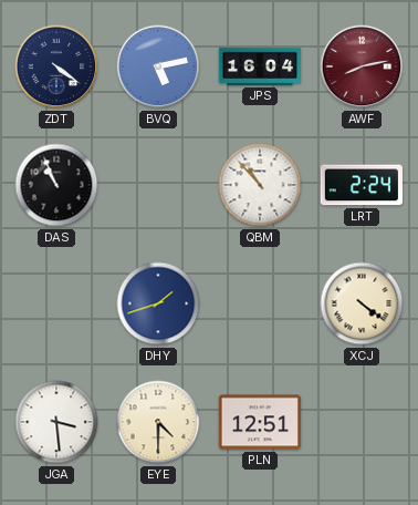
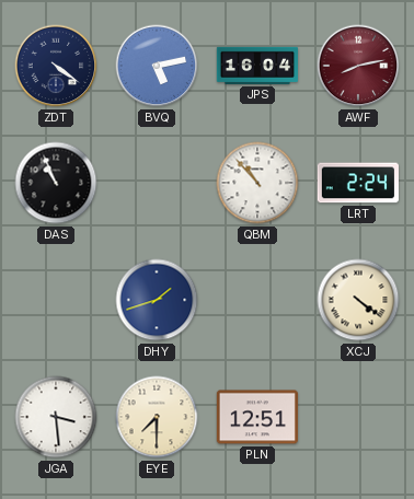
EYE: 4:30 -> 7:30 (157, 417)
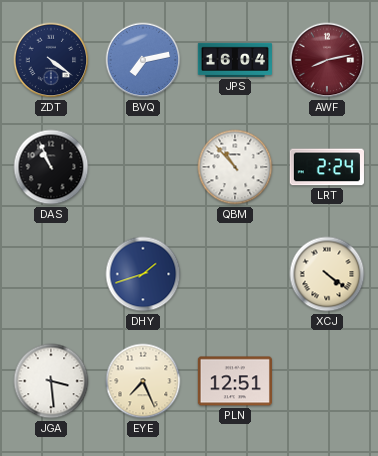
BVQ: 5:13 -> 7:13 (143, 60)
EYE: 7:30 -> 7:26 (143, 381)
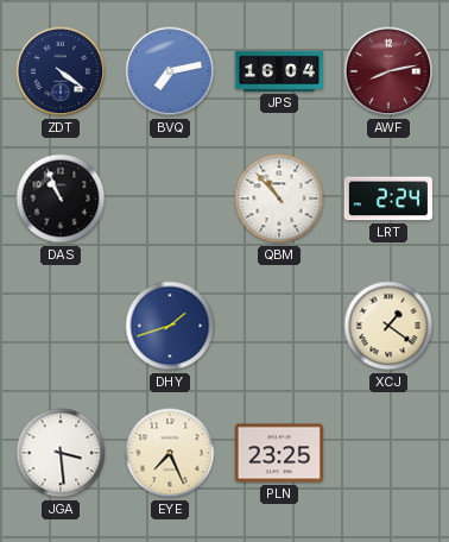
XCJ: 4:21 -> 1:21 (388, 326)
PLN: 12:51 -> 23:25 (279, 453)
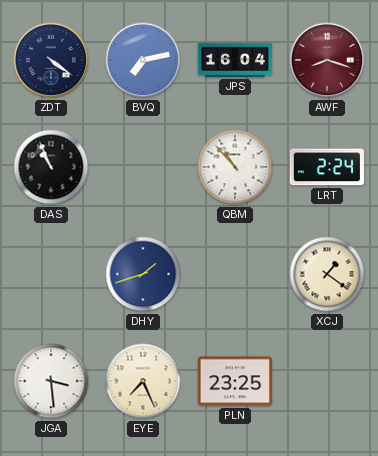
AWF: 8:13 -> 8:18 (327, 60)
